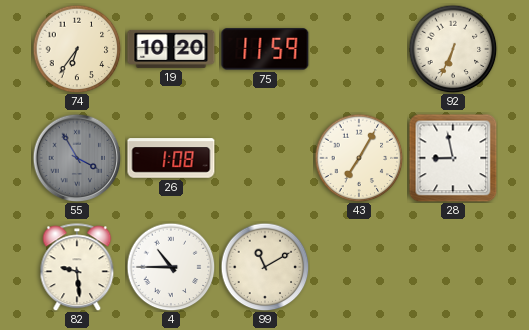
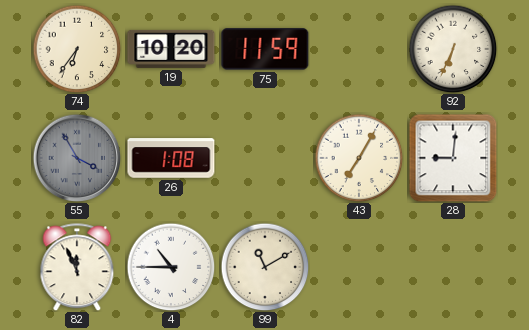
28: 8:58 -> 9:01 (453, 158)
82: 9:29 -> 11:56 (77, 267)
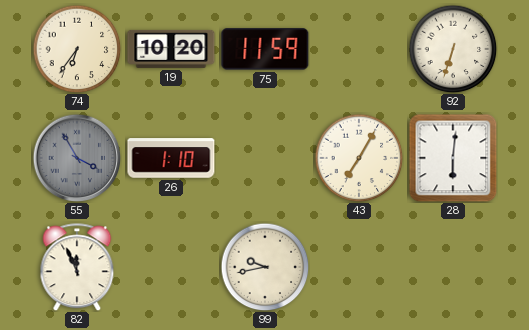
92: 6:34 -> 6:33 (453, 49)
26: 1:08 -> 1:10 (171, 158)
28: 9:01 -> 6:01 (453, 158)
4: 10:45 -> none (171, 267)
99: 11:10 -> 9:43 (265, 267)
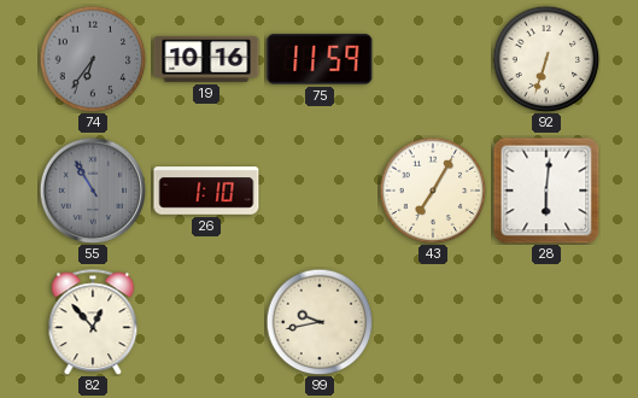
74 dial: cream -> grey (93, 59)
19: 10:20 -> 10:16 (206, 59)
55: 3:55 -> 10:55 (93, 191)
82: 11:56 -> 12:53 (93, 322)
